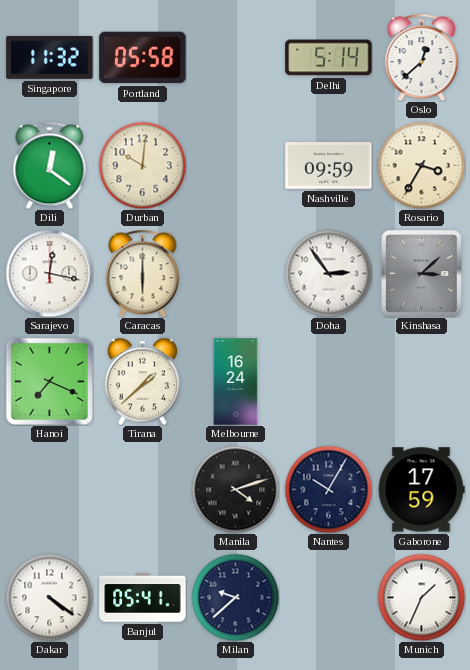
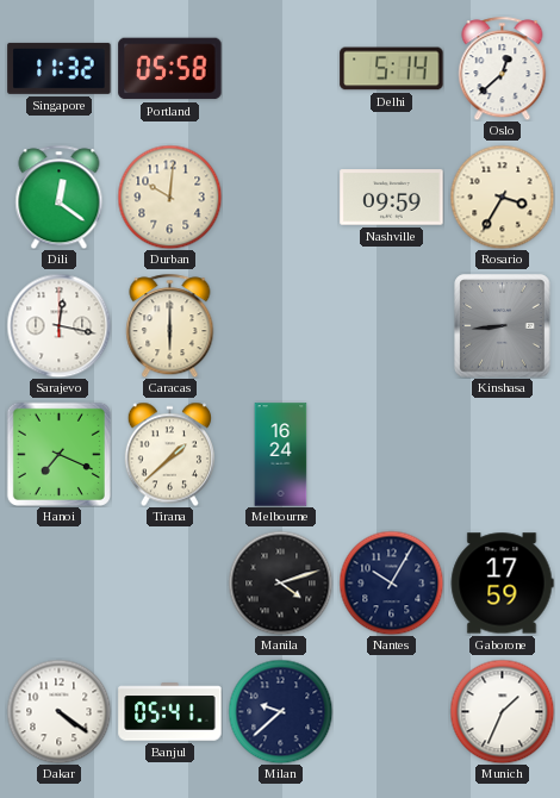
Doha: 2:54 -> none (328, 273)
Kinshasa: 3:08 -> 8:44 (503, 326)
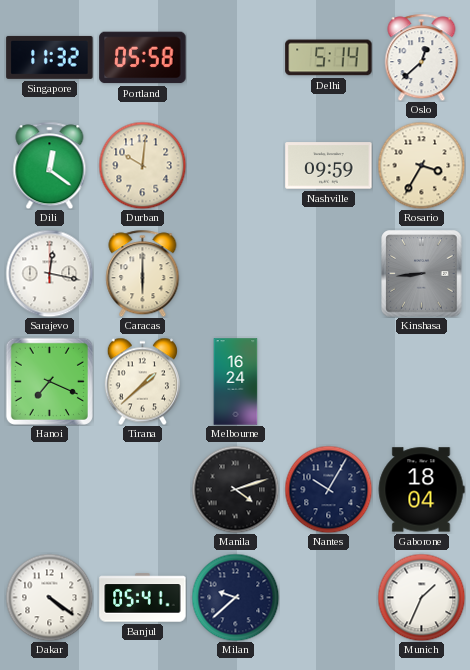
Gaborone: 17:59 -> 18:04 (421, 490)
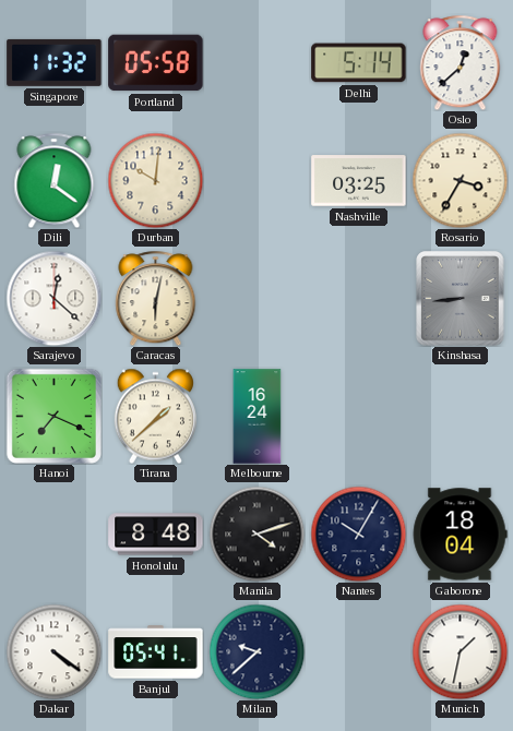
Nashville: 09:59 -> 03:25 (359, 181)
Sarajevo: 12:17 -> 12:22 (53, 298)
Caracas: 6:00 -> 6:02 (156, 298)
Honolulu: none -> 8:48 (156, 535)
Munich: 1:34 -> 1:32 (460, 651)
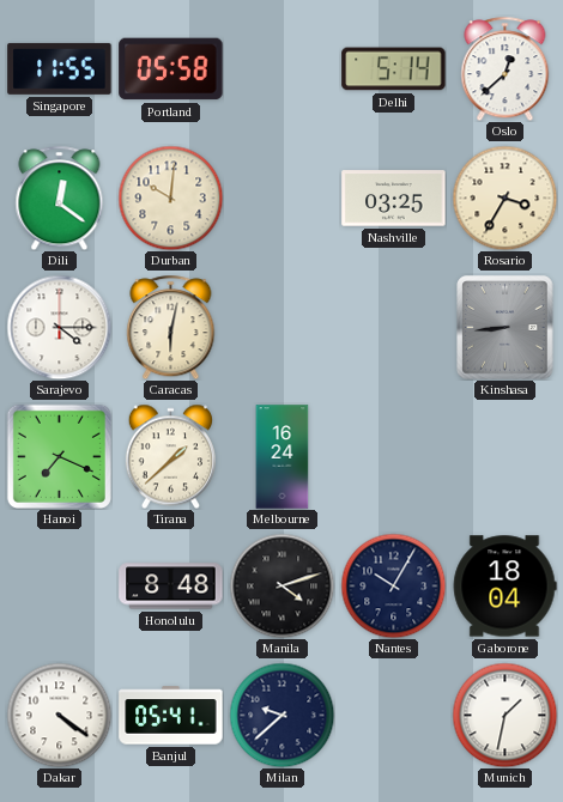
Singapore: 11:32 -> 11:55 (60, 68)
Sarajevo: 12:22 -> 4:15 (59, 327)
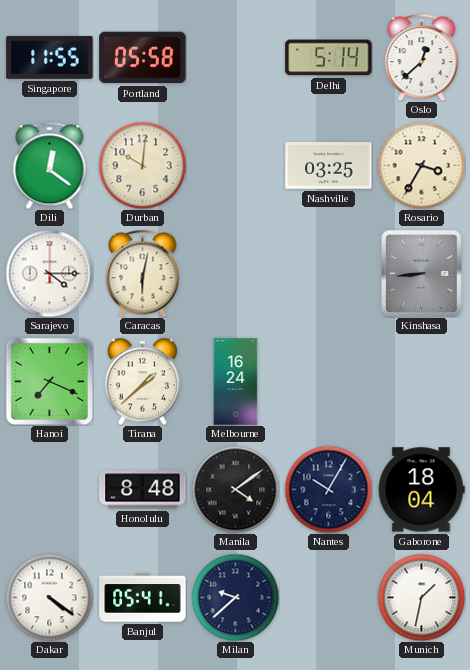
Manila: 4:12 -> 4:09 (235, 489)
